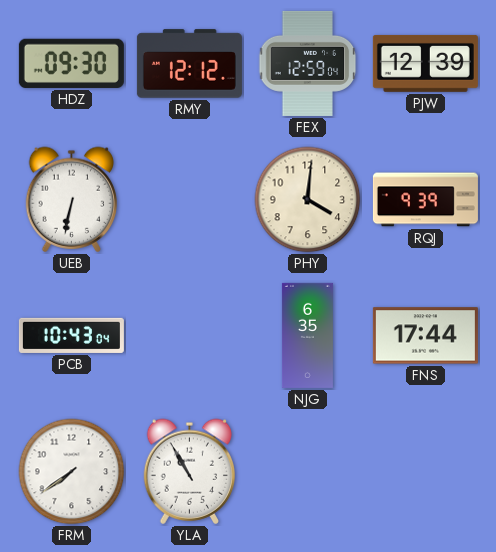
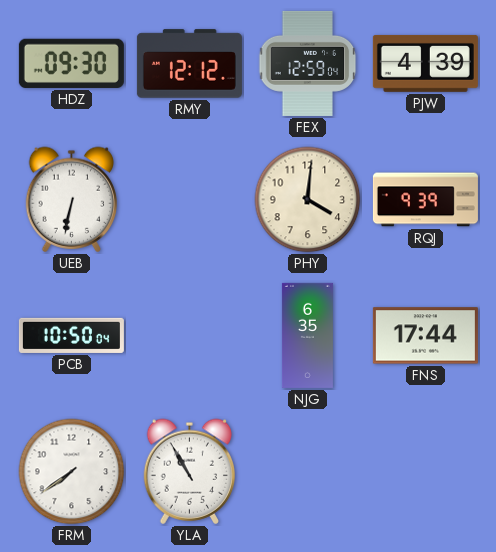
PJW: 12:39 -> 4:39 (425, 63)
PCB: 10:43 -> 10:50 (71, 335)
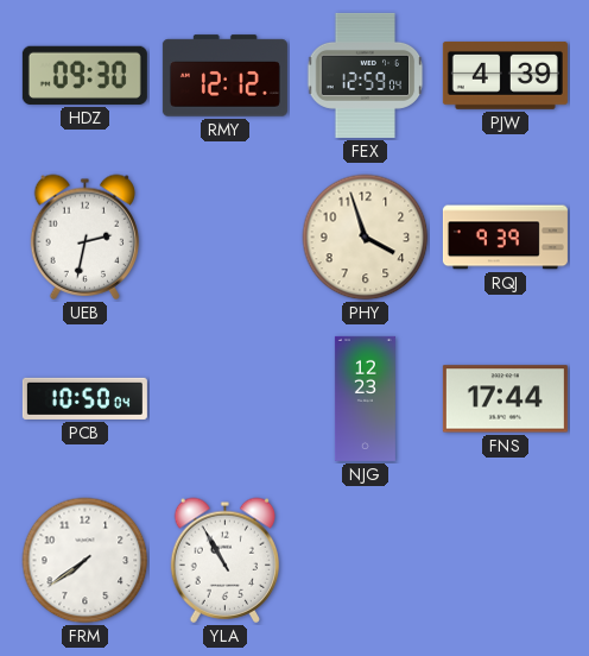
UEB: 6:32 -> 2:32 (85, 236)
PHY: 4:01 -> 3:57 (366, 238)
NJG: 6:35 -> 12:23 (365, 398)
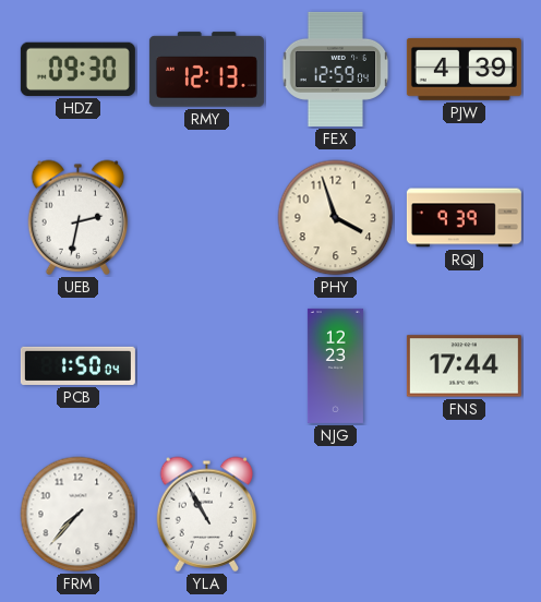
RMY: 12:12 -> 12:13 (206, 70)
PCB: 10:50 -> 1:50 (77, 365)
FRM: 7:39 -> 7:37 (79, 515)
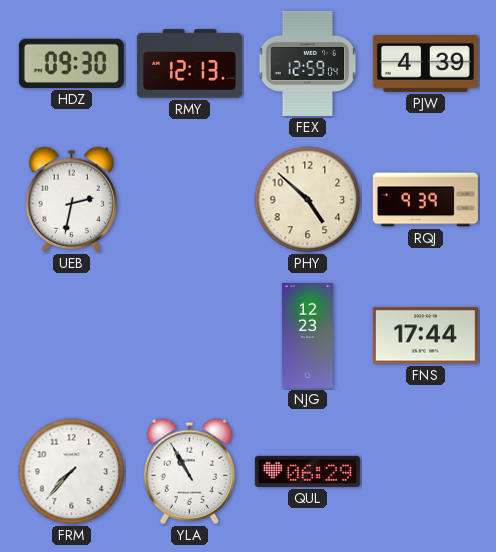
PHY: 3:57 -> 4:52 (308, 200)
PCB: 1:50 -> none (77, 365)
QUL: none -> 06:29 (307, 471)
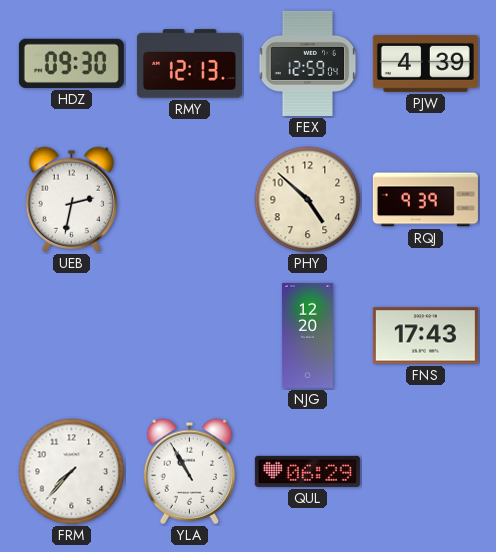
NJG: 12:23 -> 12:20 (307, 335)
FNS: 17:44 -> 17:43 (425, 336)
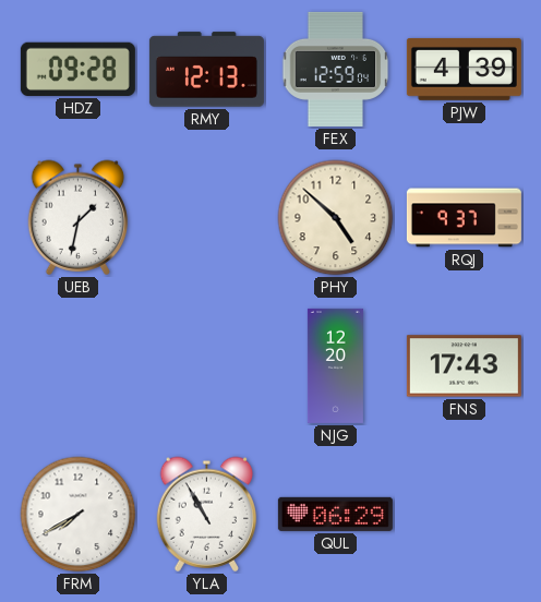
HDZ: 09:30 -> 09:28 (77, 69)
UEB: 2:32 -> 1:32 (79, 217)
RQJ: 9:39 -> 9:37 (464, 218)
FRM: 7:37 -> 7:40 (79, 515)
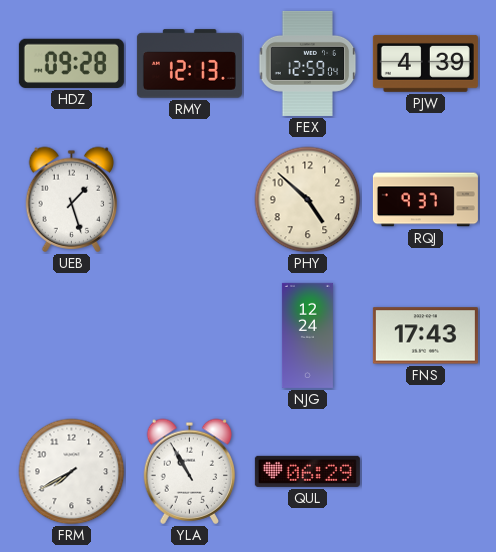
UEB: 1:32 -> 1:27 (72, 199)
NJG: 12:20 -> 12:24 (307, 335)
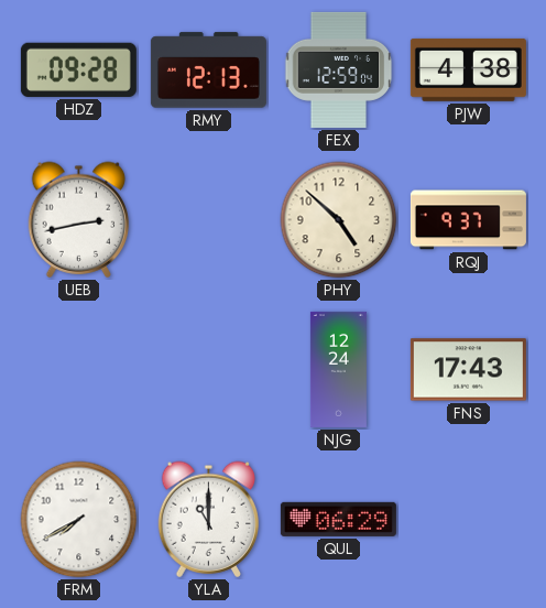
PJW: 4:39 -> 4:38 (468, 69)
UEB: 1:27 -> 2:43 (79, 219)
YLA: 10:55 -> 11:00 (209, 519)
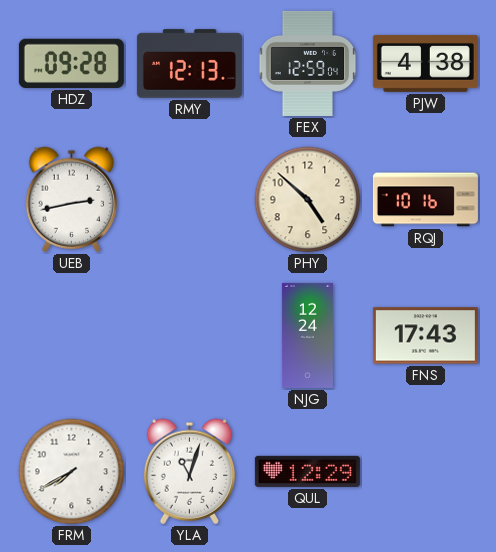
RQJ: 9:37 -> 10:16 (425, 200)
YLA: 11:00 -> 11:03 (190, 471)
QUL: 06:29 -> 12:29 (307, 471)
